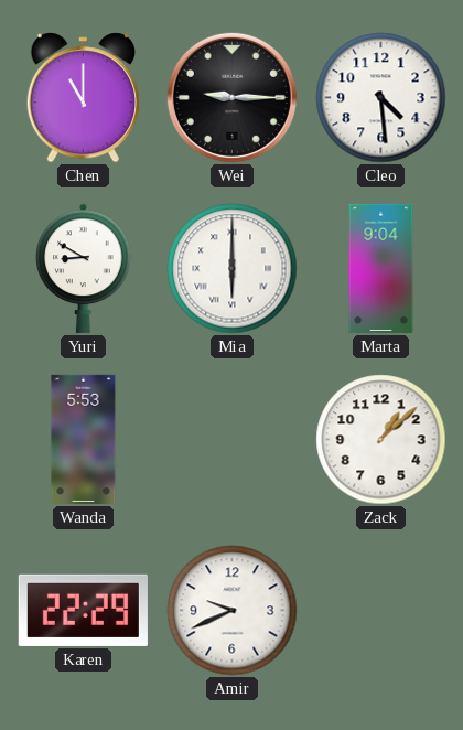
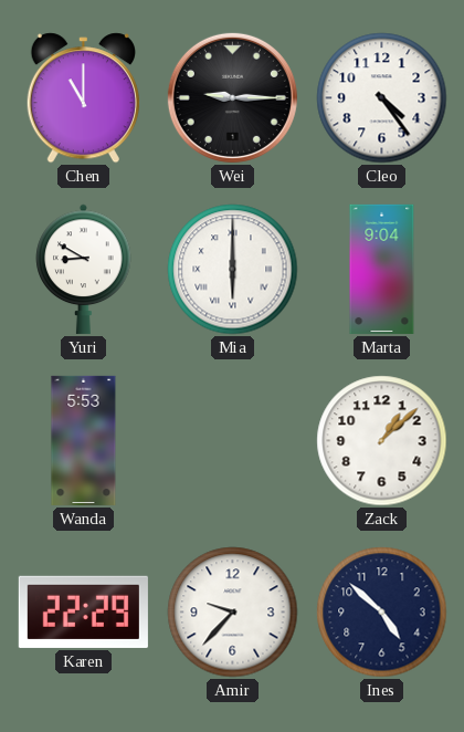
Cleo: 4:29 -> 4:24 (382, 98)
Amir: 9:41 -> 9:37 (233, 613)
Ines: none -> 4:52 (382, 613)
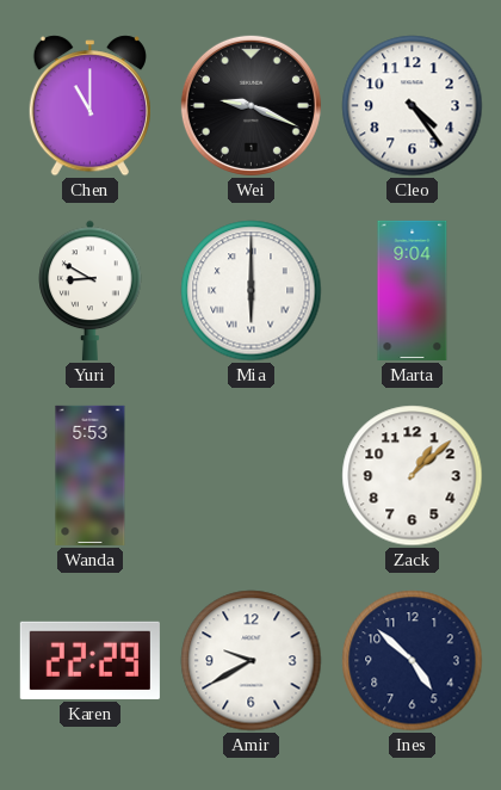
Wei: 9:15 -> 9:19 (250, 105)
Amir: 9:37 -> 9:40 (252, 661)
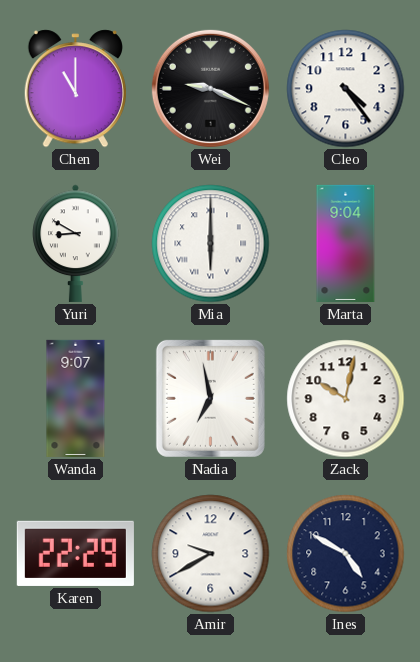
Wanda: 5:53 -> 9:07 (76, 398)
Nadia: none -> 6:58 (210, 398)
Zack: 1:08 -> 10:02 (346, 399)
Ines: 4:52 -> 4:50 (346, 554)
